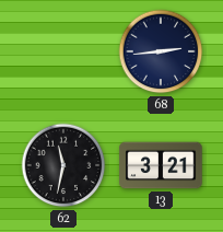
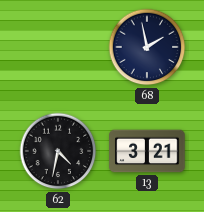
68: 2:44 -> 1:58 (147, 47)
62: 11:32 -> 4:32 (58, 151)
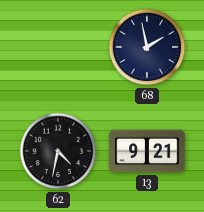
13: 3:21 -> 9:21 (147, 151)
